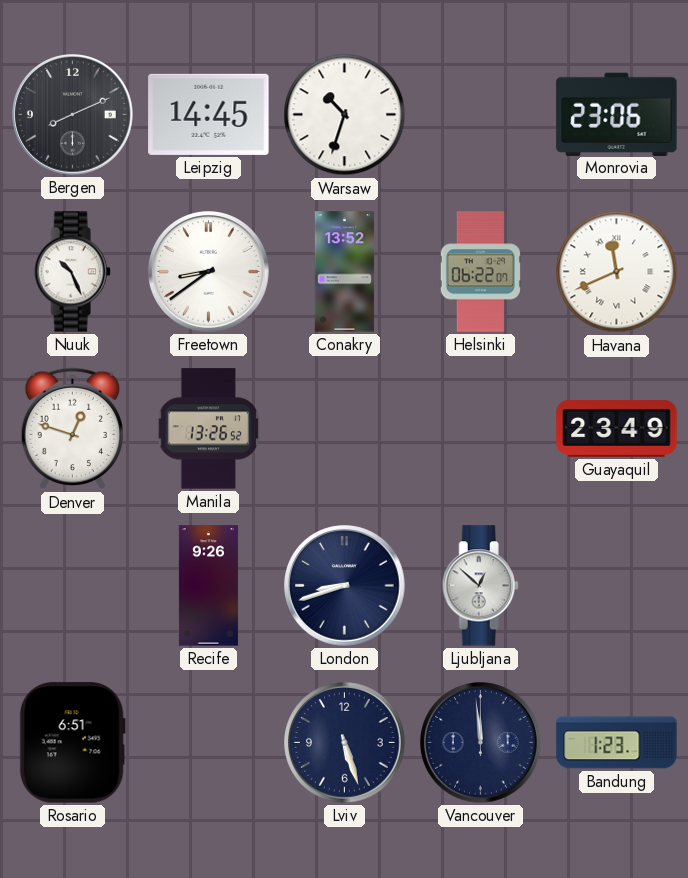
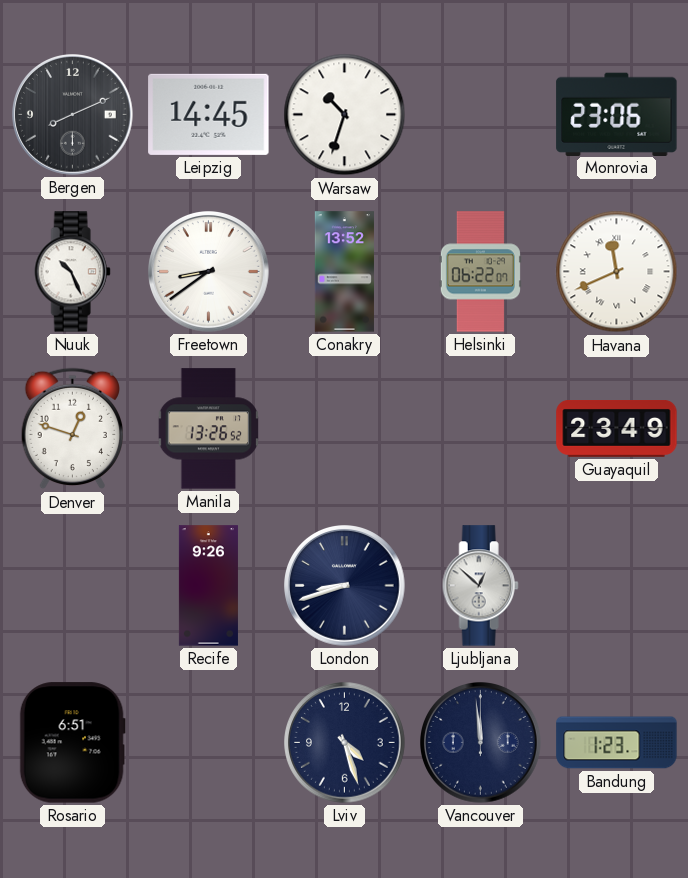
Lviv: 5:27 -> 4:27 (345, 743)
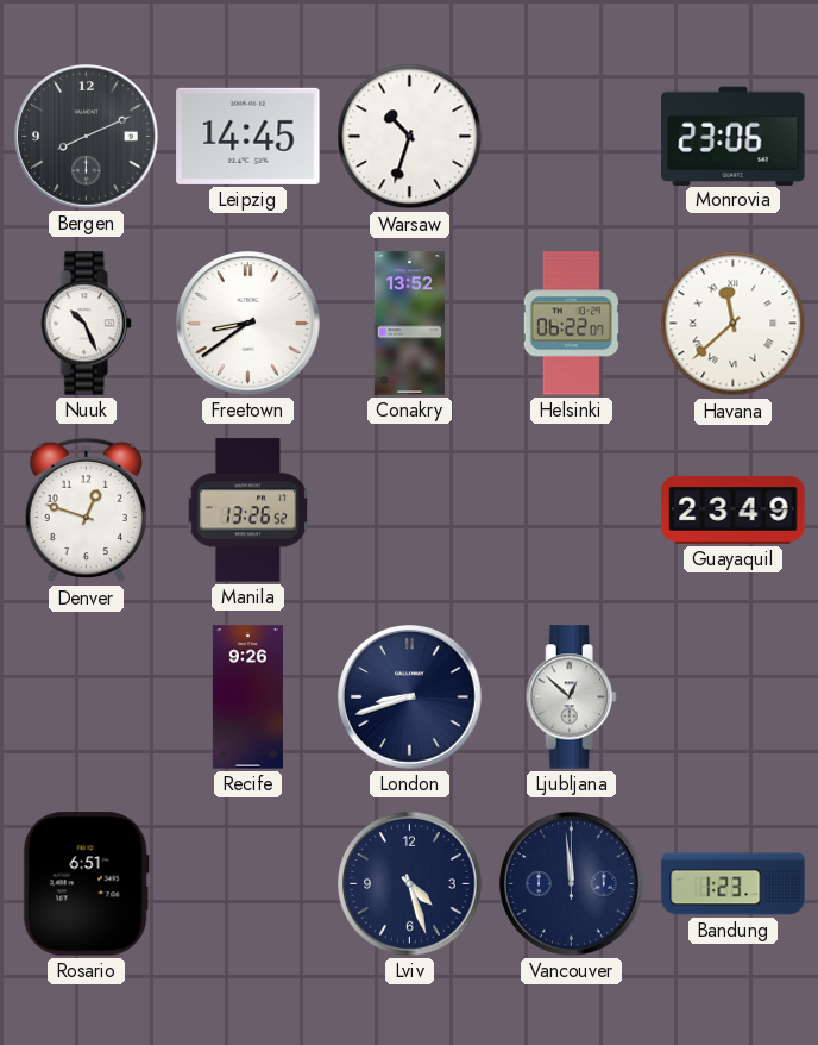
Havana: 11:41 -> 11:38 (734, 324)
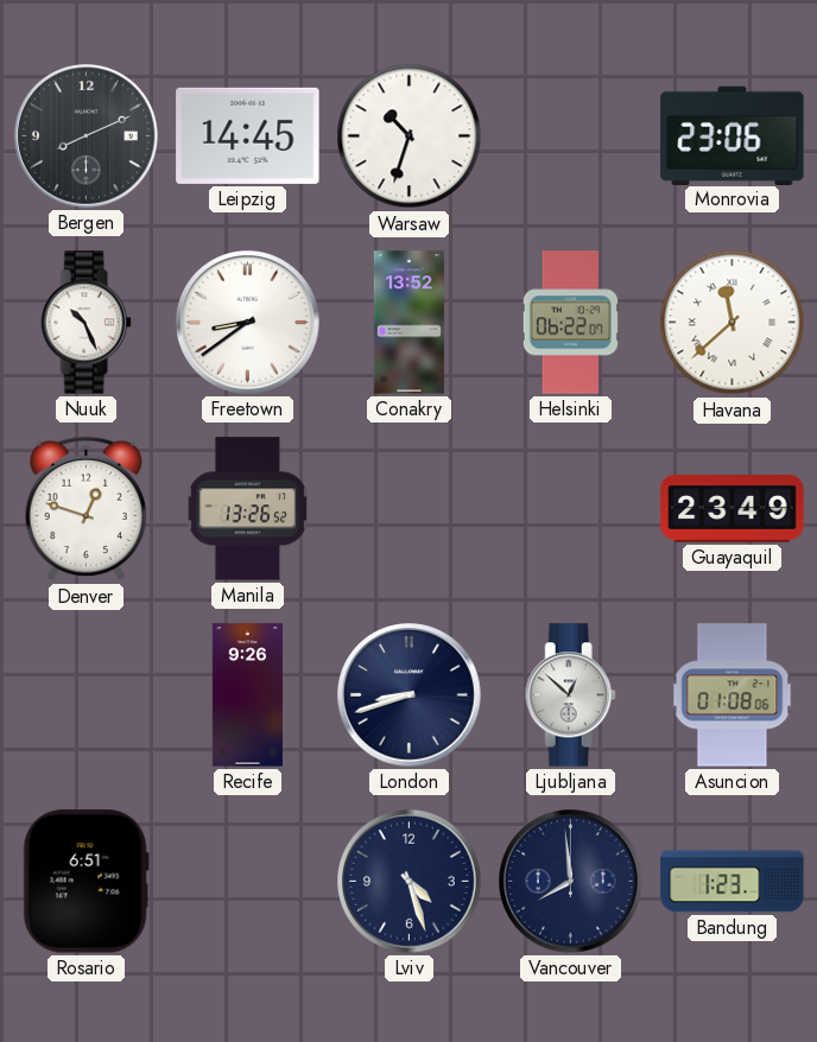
Asuncion: none -> 01:08 (733, 695)
Vancouver: 11:59 -> 7:59 (571, 882)
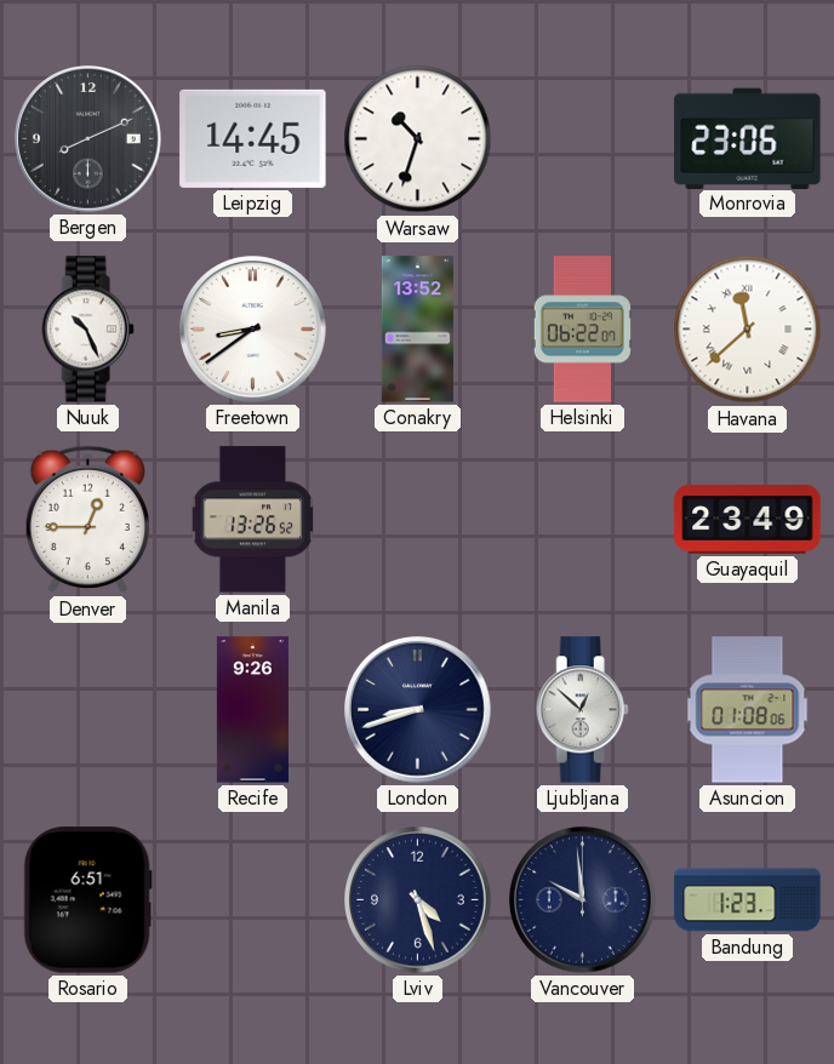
Denver: 12:48 -> 12:45 (87, 520)
Vancouver: 7:59 -> 9:59 (583, 900)
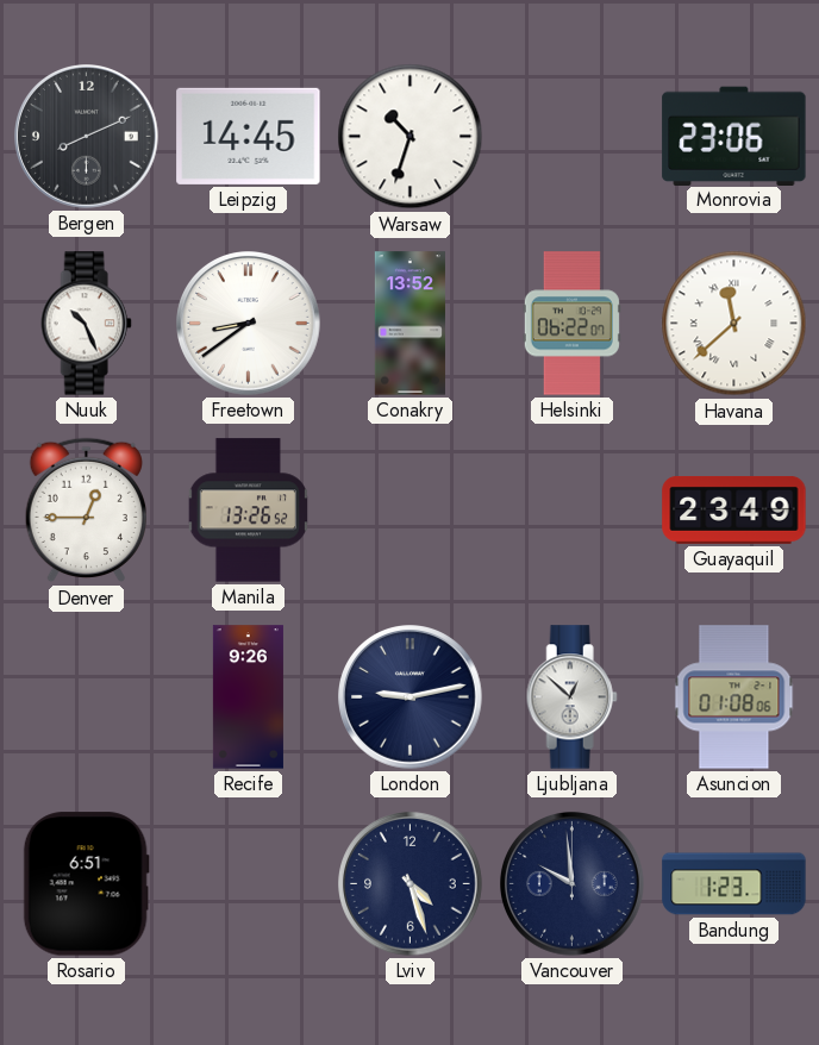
London: 8:42 -> 9:13 (411, 697)
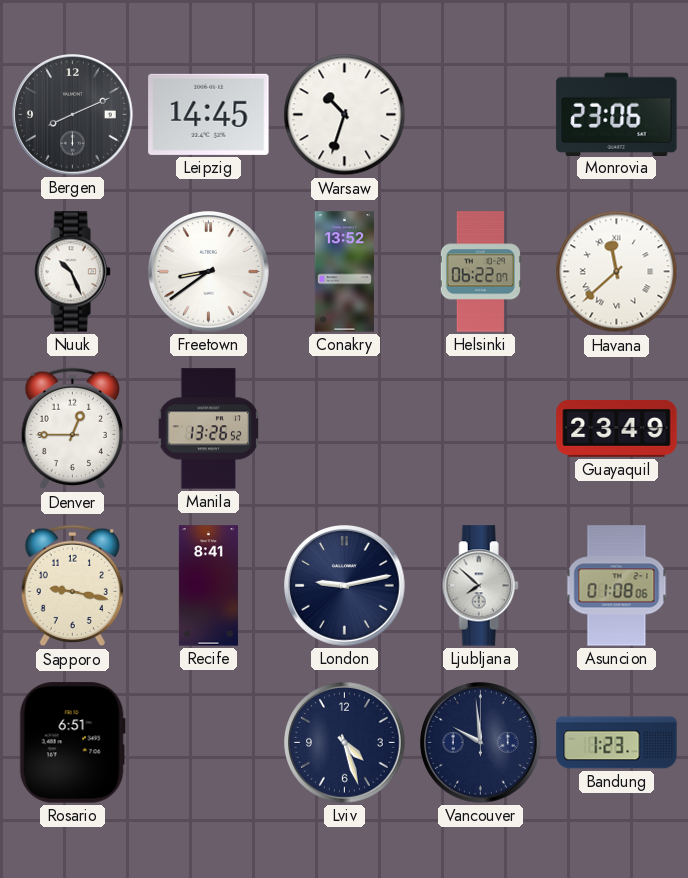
Sapporo: none -> 9:17 (72, 586)
Recife: 9:26 -> 8:41 (208, 586)
Ljubljana: 12:52 -> 7:52 (480, 586)
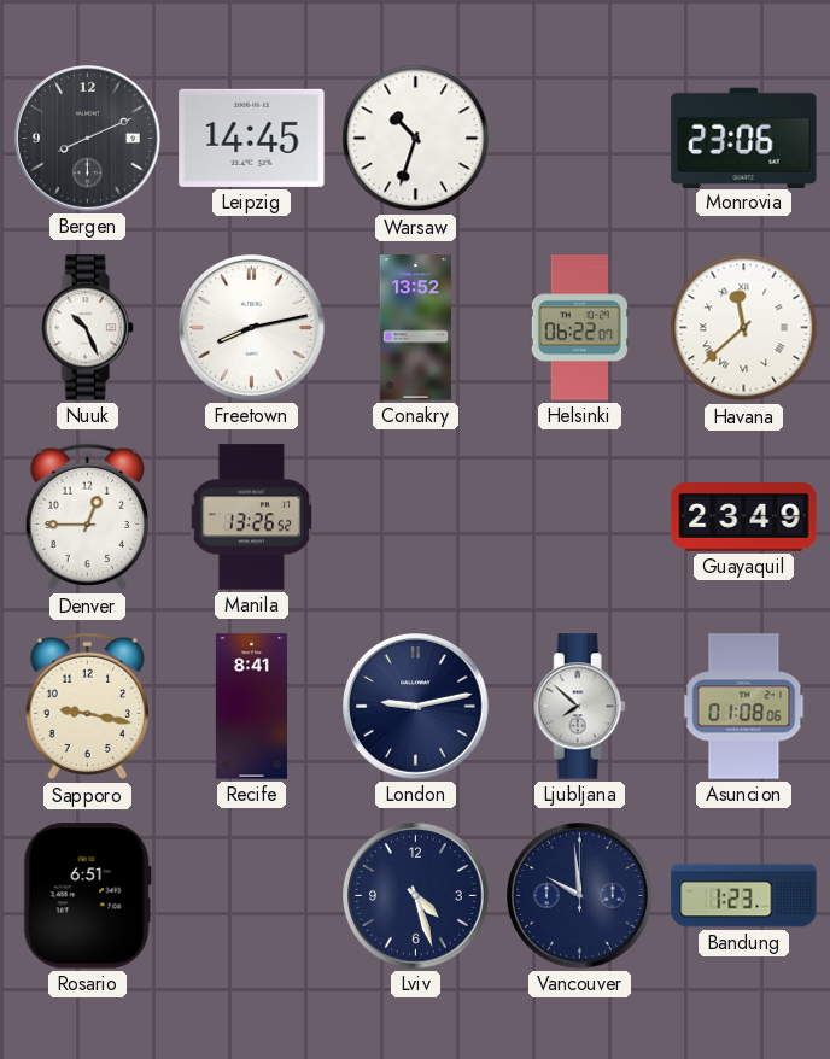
Freetown: 8:39 -> 8:13 (252, 328)
